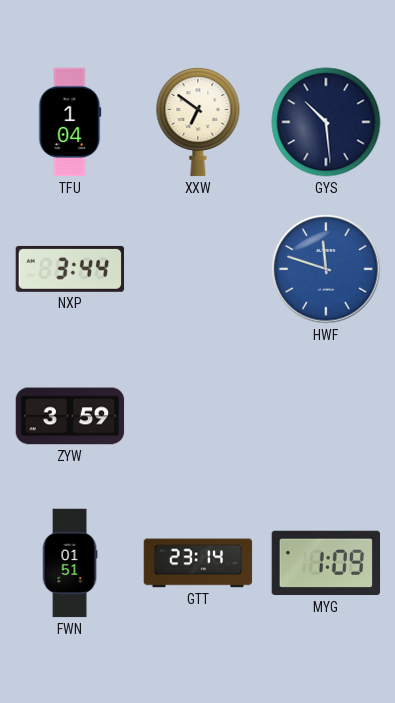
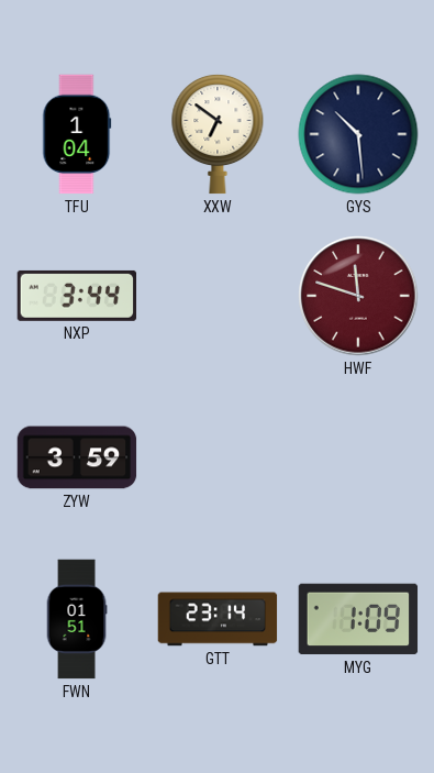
HWF dial: blue -> burgundy (358, 296)
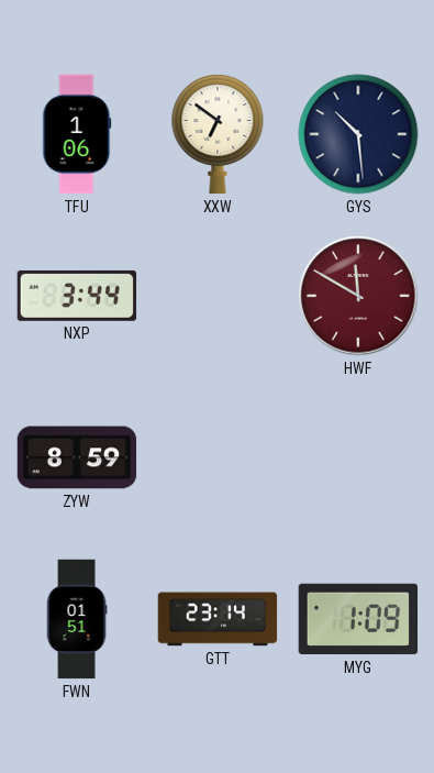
TFU: 1:04 -> 1:06 (77, 134)
HWF: 11:48 -> 11:50 (358, 296)
ZYW: 3:59 -> 8:59 (77, 457)
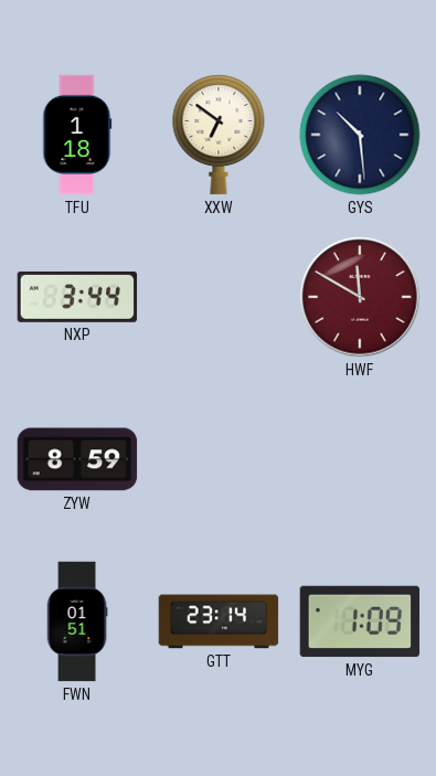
TFU: 1:06 -> 1:18 (77, 135)
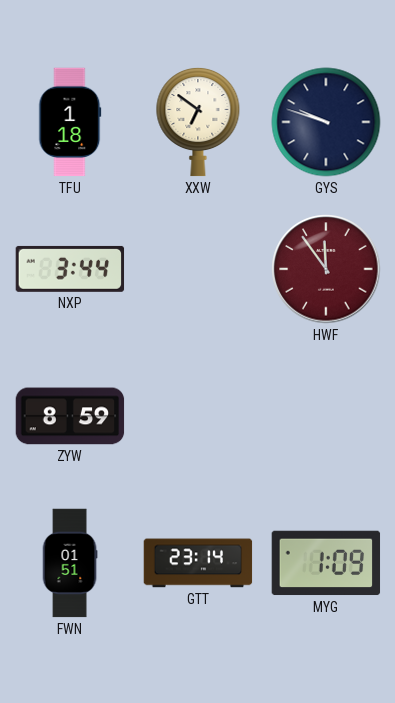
GYS: 10:29 -> 9:48 (326, 122)
HWF: 11:50 -> 11:54 (326, 269)
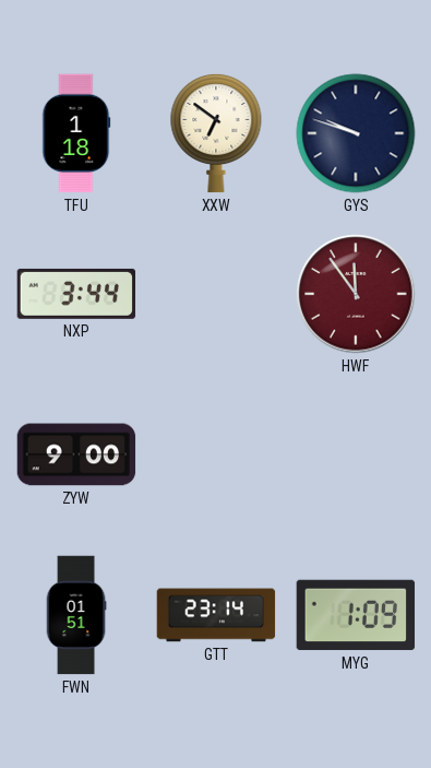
ZYW: 8:59 -> 9:00 (76, 454)
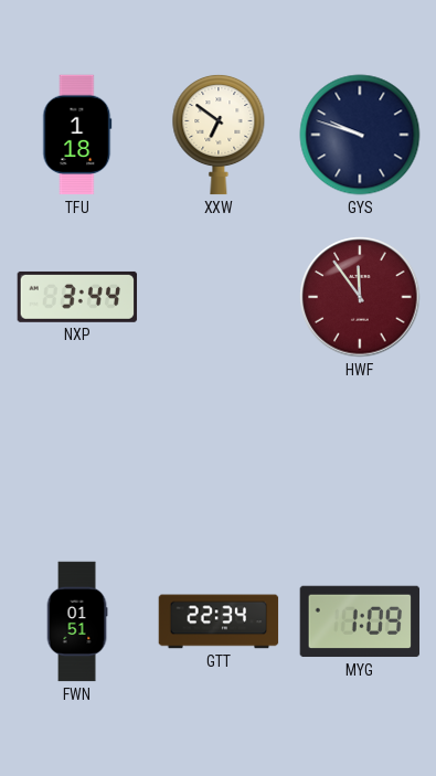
ZYW: 9:00 -> none (76, 454)
GTT: 23:14 -> 22:34 (219, 621)
